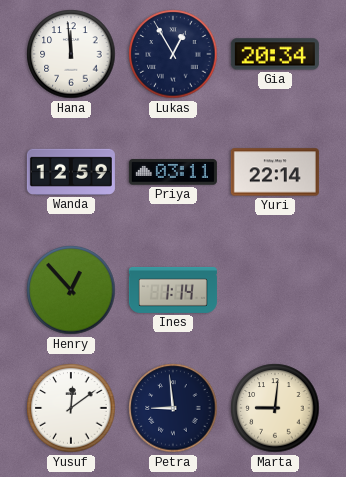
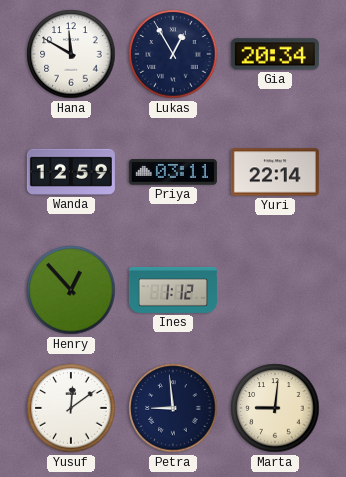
Hana: 11:59 -> 11:50 (71, 54)
Ines: 1:14 -> 1:12 (173, 290)
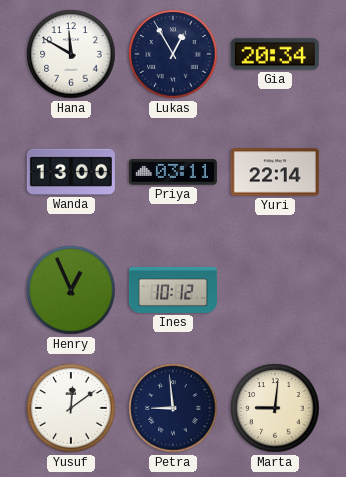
Wanda: 12:59 -> 13:00 (71, 172)
Henry: 12:53 -> 12:56 (71, 290)
Ines: 1:12 -> 10:12 (173, 290)
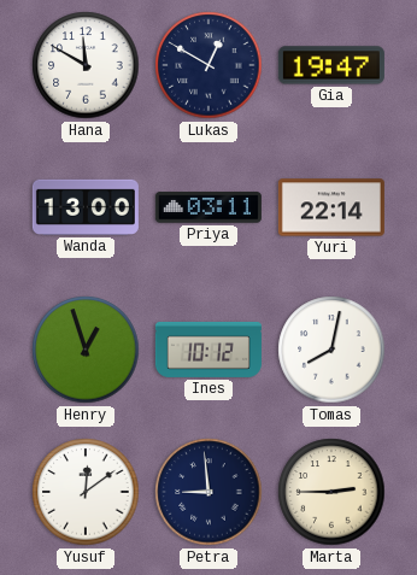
Lukas: 12:55 -> 12:50 (208, 65)
Gia: 20:34 -> 19:47 (331, 65)
Henry: 12:56 -> 12:57 (86, 350)
Tomas: none -> 8:02 (331, 350)
Marta: 9:01 -> 2:45 (331, 492)
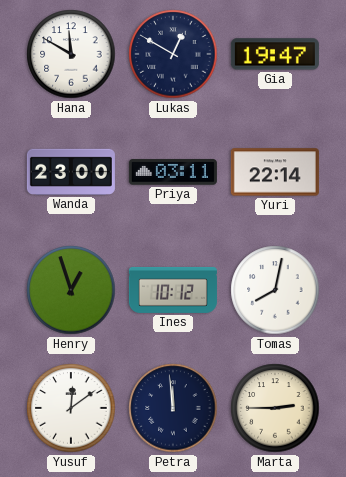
Wanda: 13:00 -> 23:00 (71, 172)
Petra: 8:59 -> 11:59 (173, 408)
